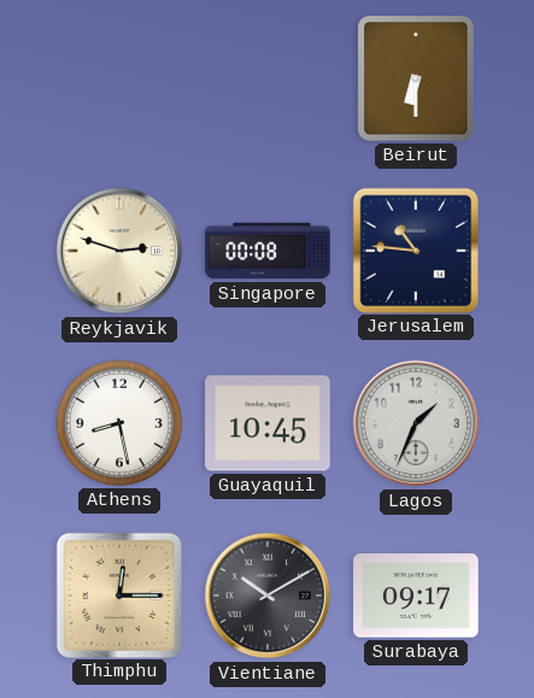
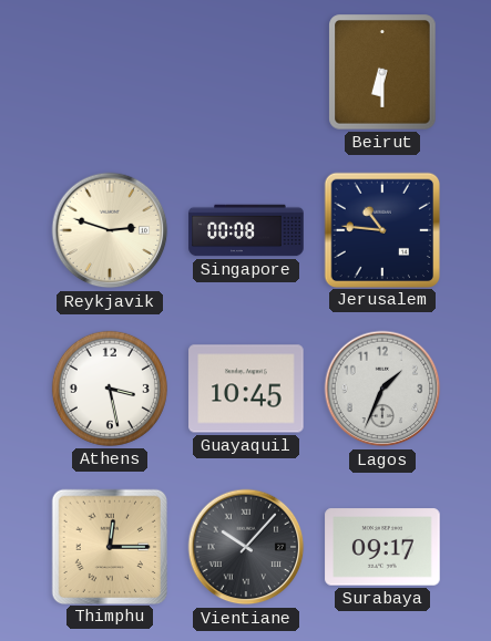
Athens: 8:28 -> 3:28 (110, 389)
Vientiane: 10:10 -> 10:07 (246, 547)
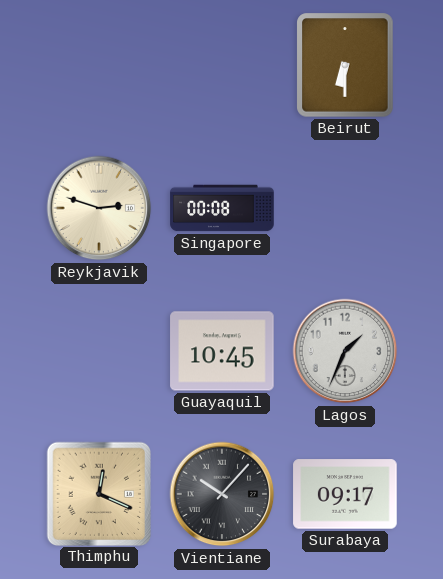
Jerusalem: 10:46 -> none (381, 229)
Athens: 3:28 -> none (110, 389)
Thimphu: 12:15 -> 12:19 (98, 493)
